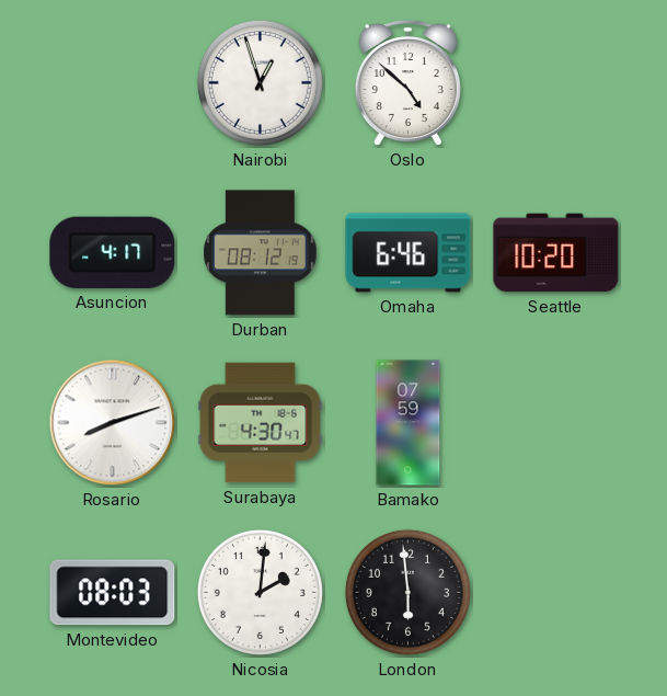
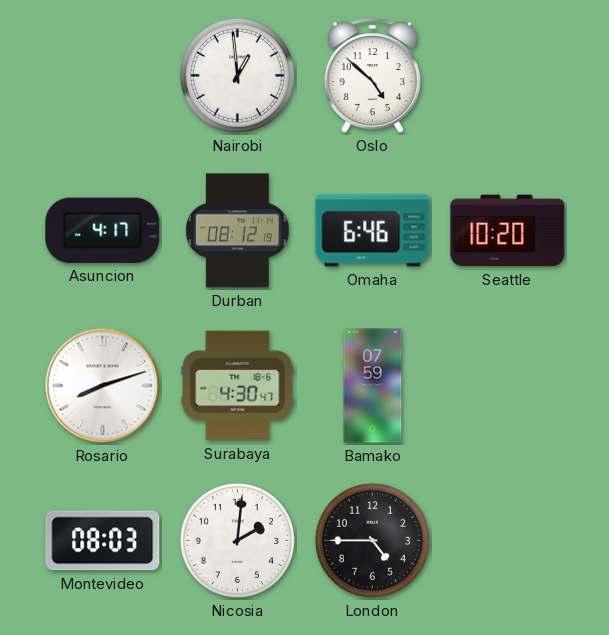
Nairobi: 12:57 -> 12:59 (237, 75)
London: 5:59 -> 4:45 (372, 540)
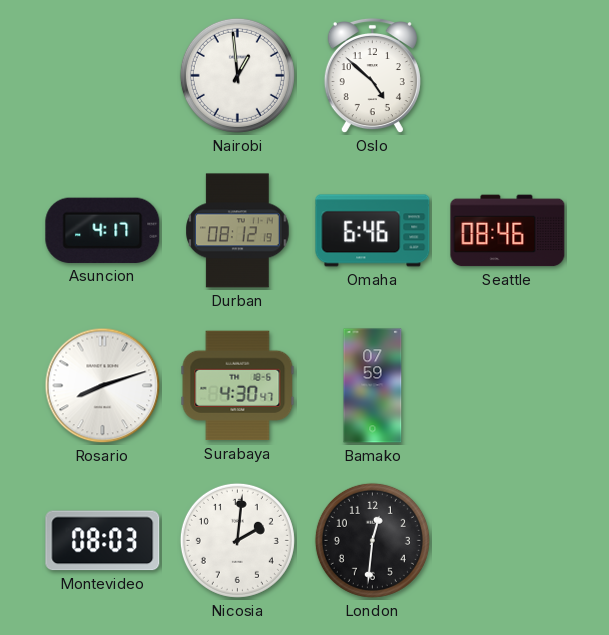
Seattle: 10:20 -> 08:46 (508, 231)
London: 4:45 -> 12:31 (372, 540)
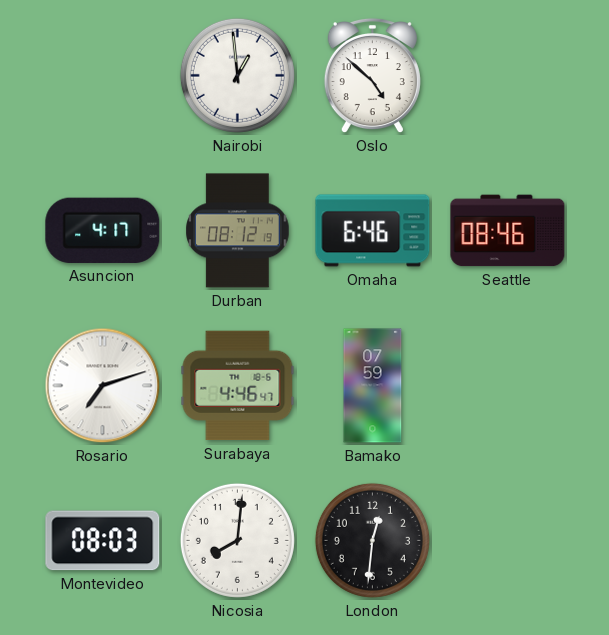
Rosario: 8:12 -> 7:12 (103, 386)
Surabaya: 4:30 -> 4:46 (238, 386)
Nicosia: 2:01 -> 8:01 (237, 540)
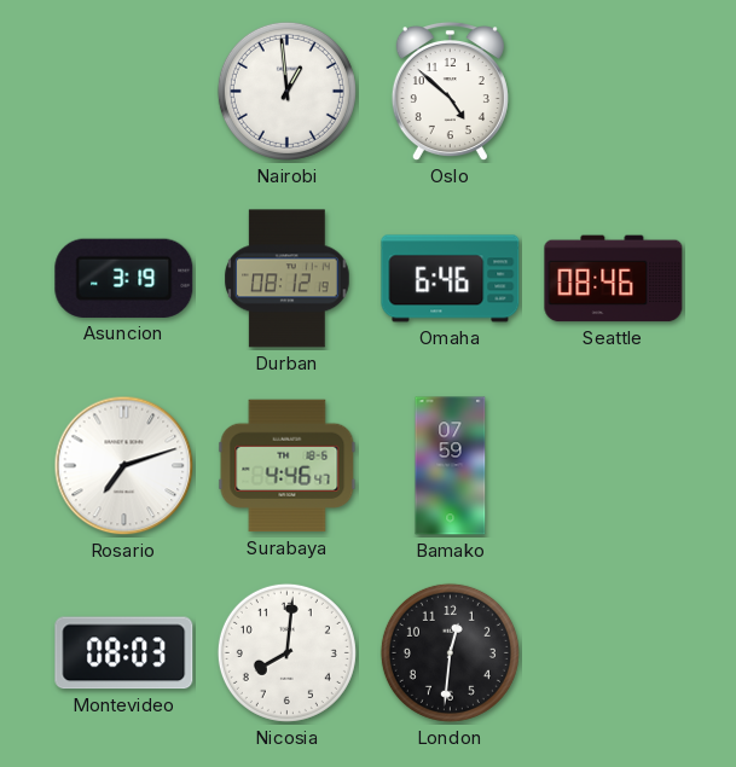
Asuncion: 4:17 -> 3:19 (124, 278)
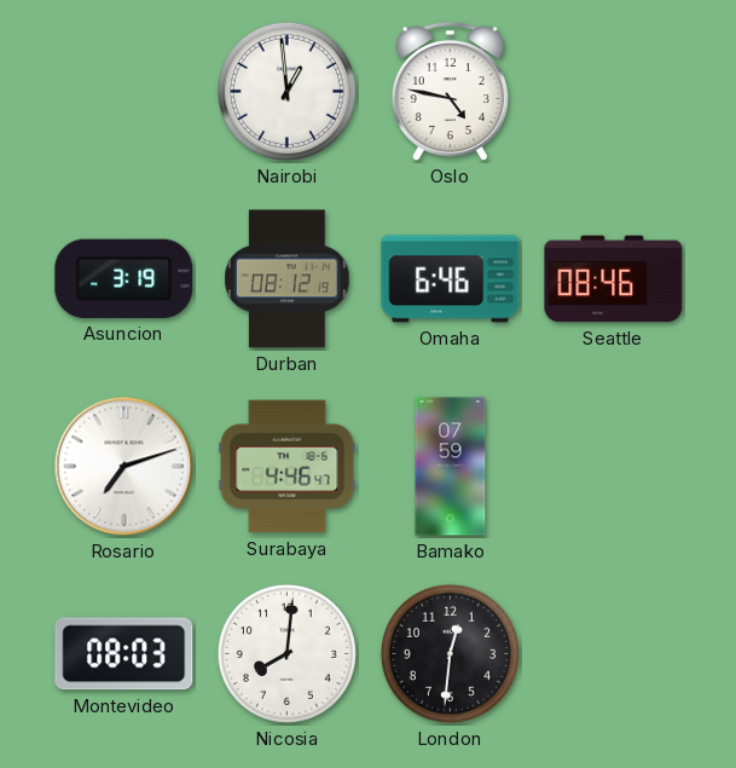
Oslo: 4:52 -> 4:47 (450, 92)
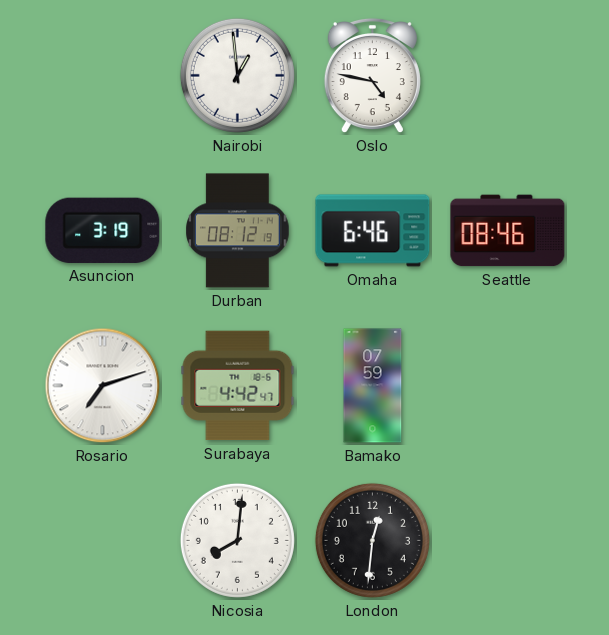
Surabaya: 4:46 -> 4:42 (238, 386)
Montevideo: 08:03 -> none (124, 654)
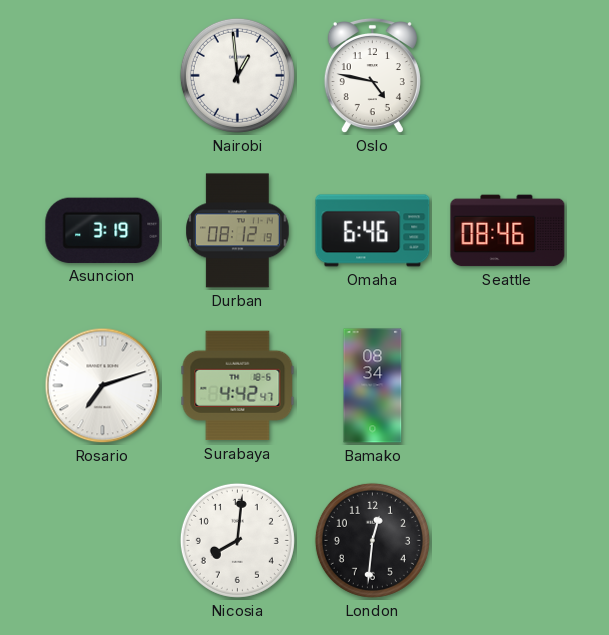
Bamako: 07:59 -> 08:34 (373, 386)
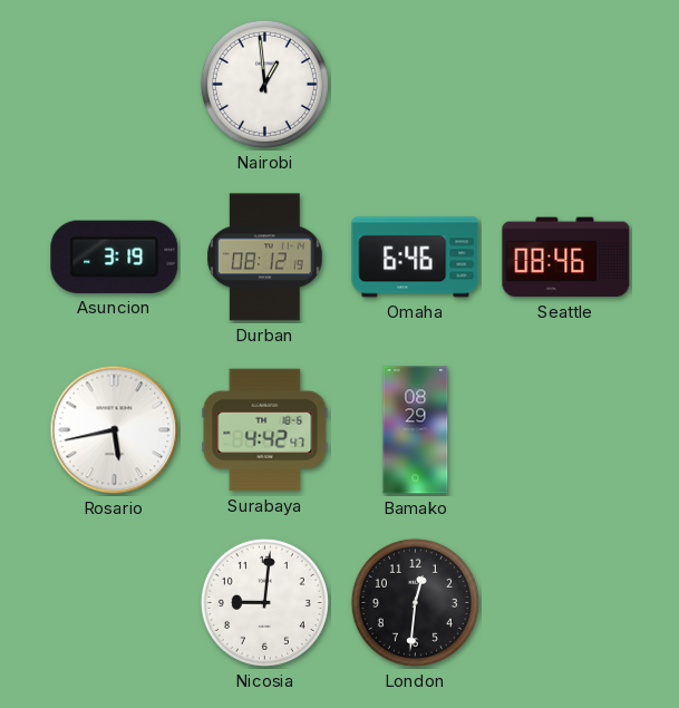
Oslo: 4:47 -> none (372, 76)
Rosario: 7:12 -> 5:43 (115, 430)
Bamako: 08:34 -> 08:29 (416, 430)
Nicosia: 8:01 -> 9:01 (264, 602)
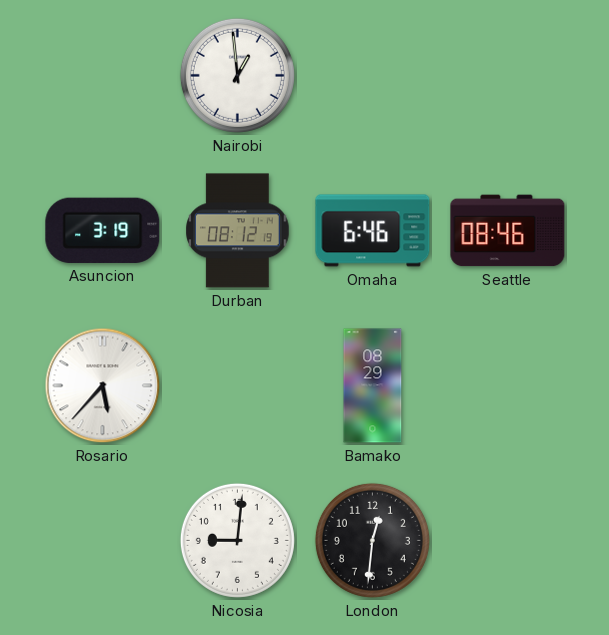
Rosario: 5:43 -> 5:37 (103, 386)
Surabaya: 4:42 -> none (265, 430)
